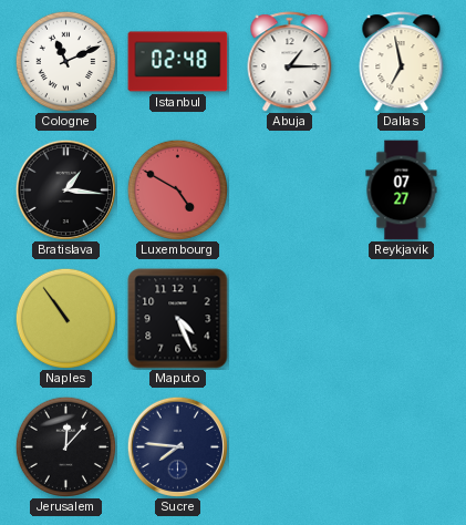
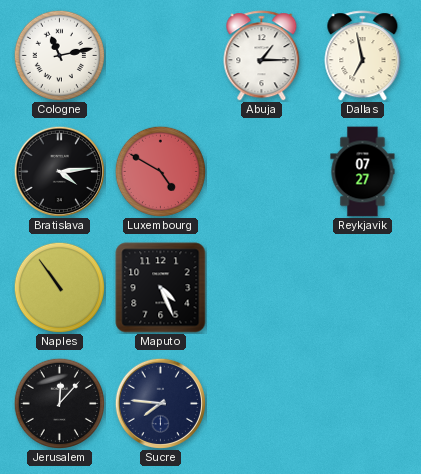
Cologne: 11:11 -> 11:13 (59, 55)
Istanbul: 02:48 -> none (178, 62)
Bratislava: 1:16 -> 4:14 (59, 171)
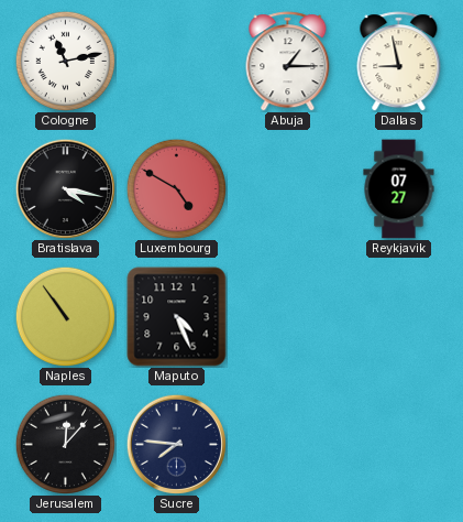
Dallas: 6:58 -> 8:58 (399, 62)
Bratislava: 4:14 -> 4:17 (65, 188)
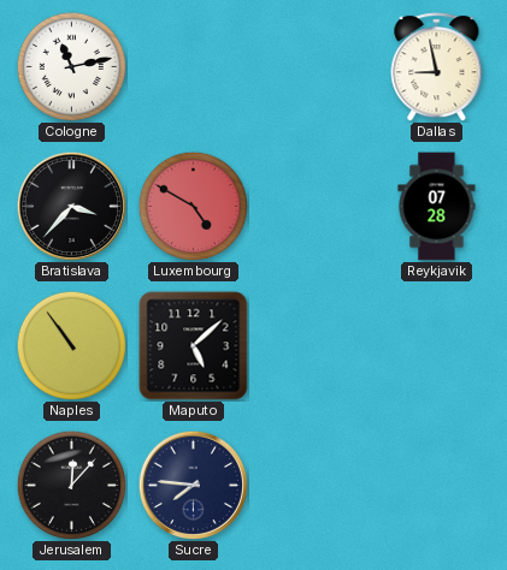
Abuja: 1:15 -> none (288, 62)
Bratislava: 4:17 -> 3:37 (71, 206)
Reykjavik: 07:27 -> 07:28 (437, 207)
Maputo: 4:26 -> 5:08 (194, 346)
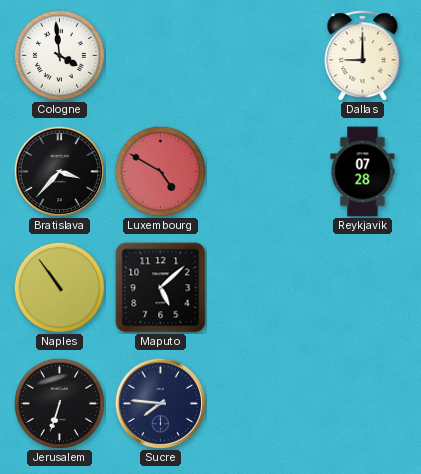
Cologne: 11:13 -> 3:59 (59, 55)
Dallas: 8:58 -> 9:00 (363, 56)
Jerusalem: 12:07 -> 6:33 (59, 403)
